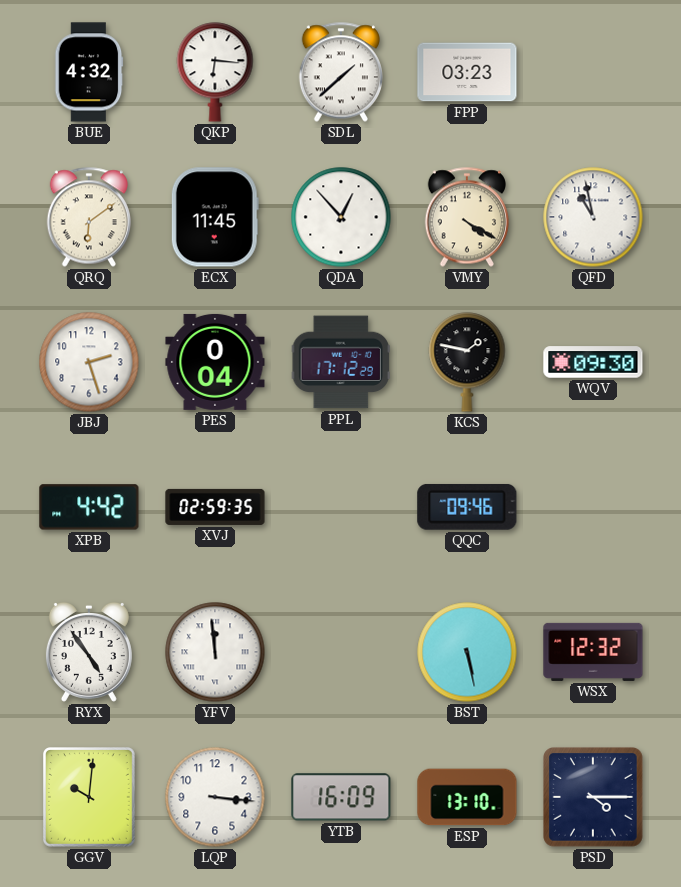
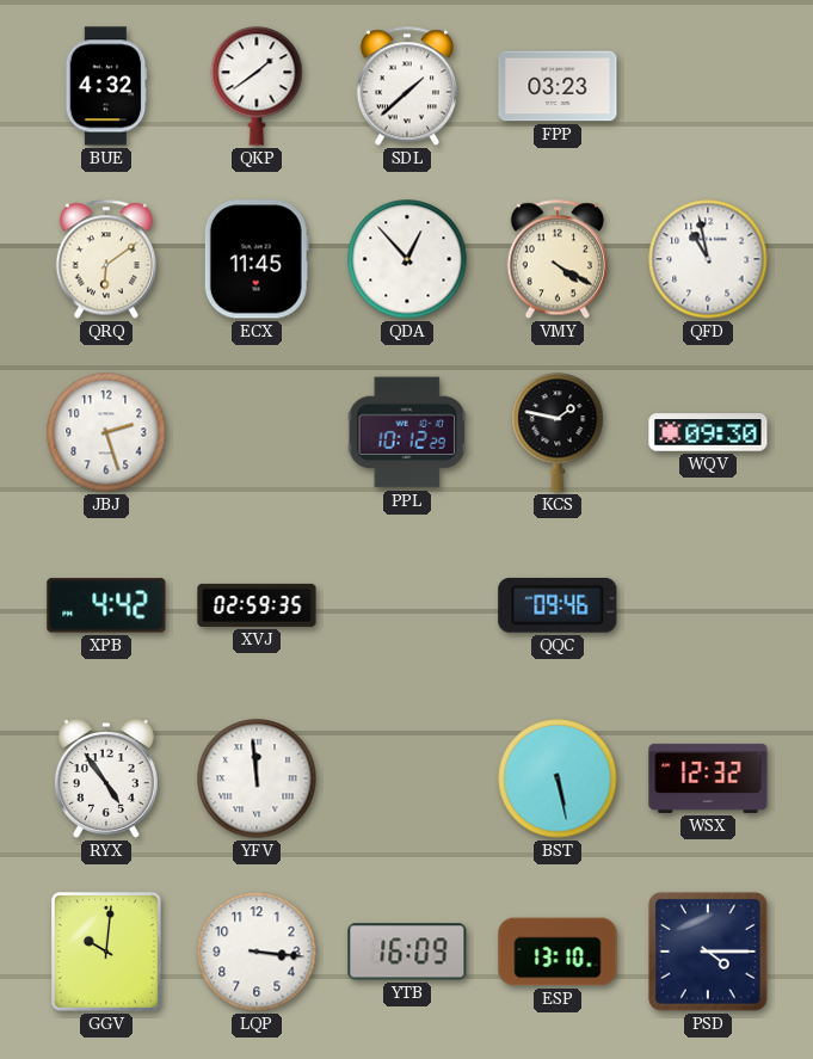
QKP: 6:16 -> 1:39 (257, 86)
PES: 0:04 -> none (215, 362)
PPL: 17:12 -> 10:12 (407, 432)
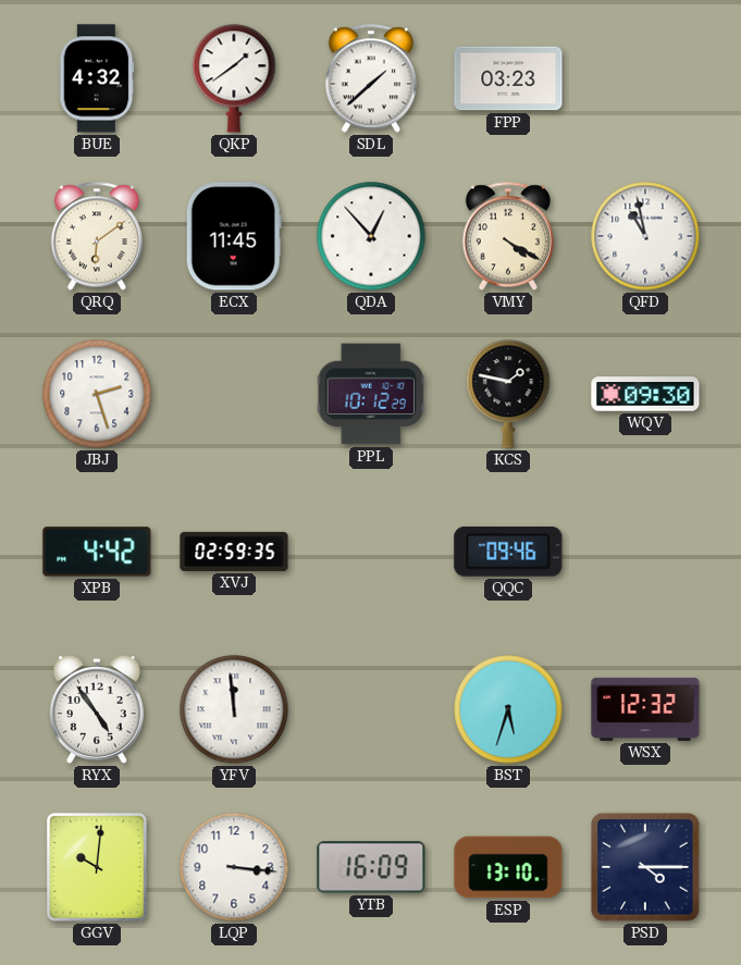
BST: 5:28 -> 5:33 (508, 709)
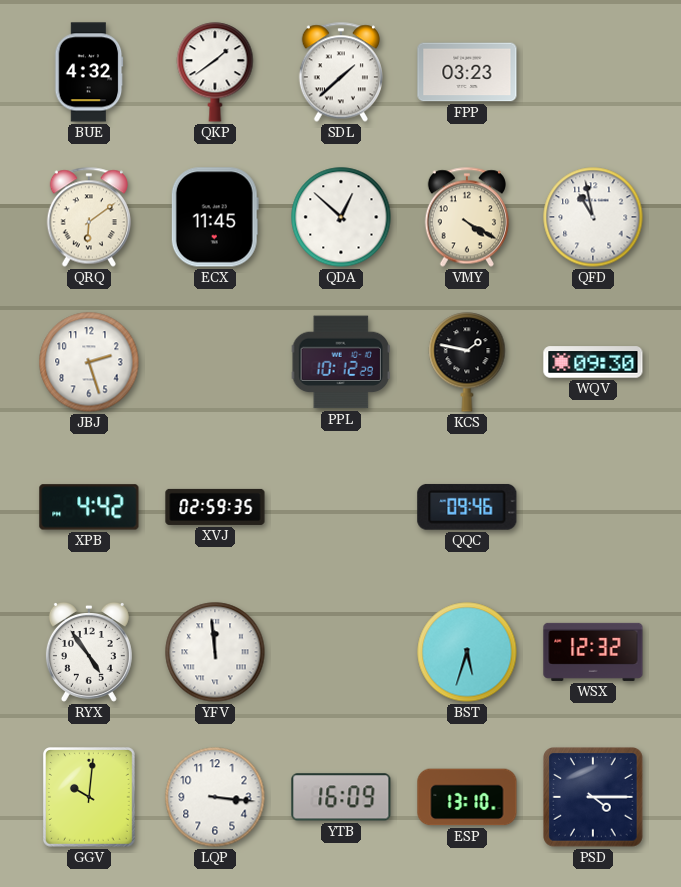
QDA: 12:53 -> 12:52 (341, 217)
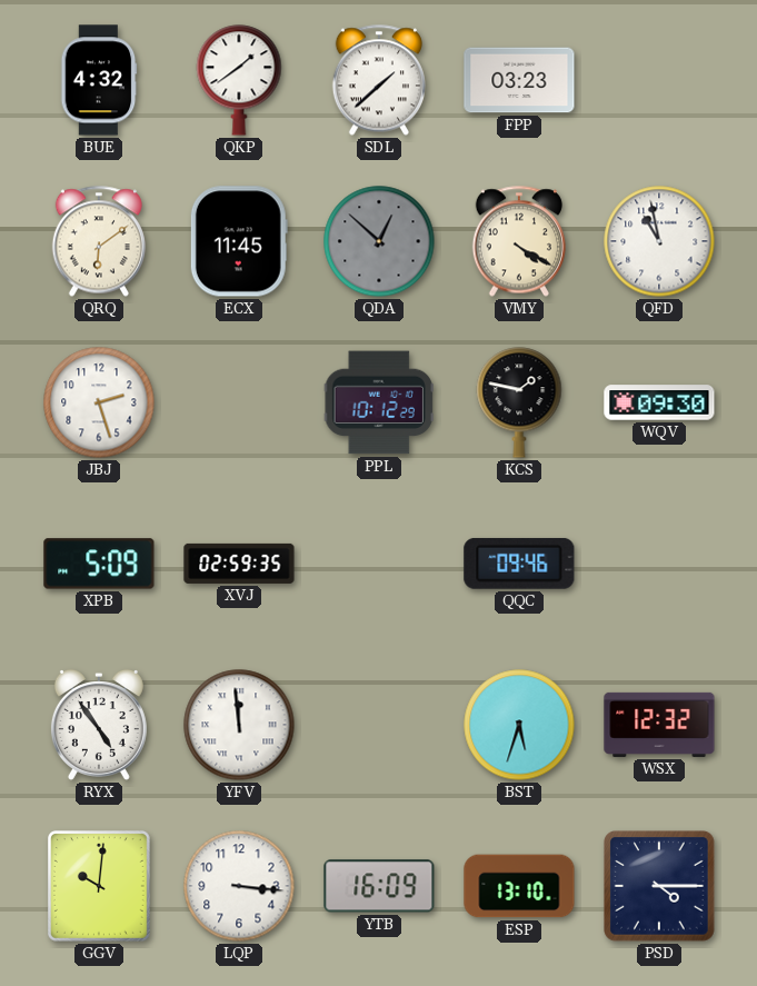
QDA dial: white -> grey (379, 241)
XPB: 4:42 -> 5:09 (99, 564)
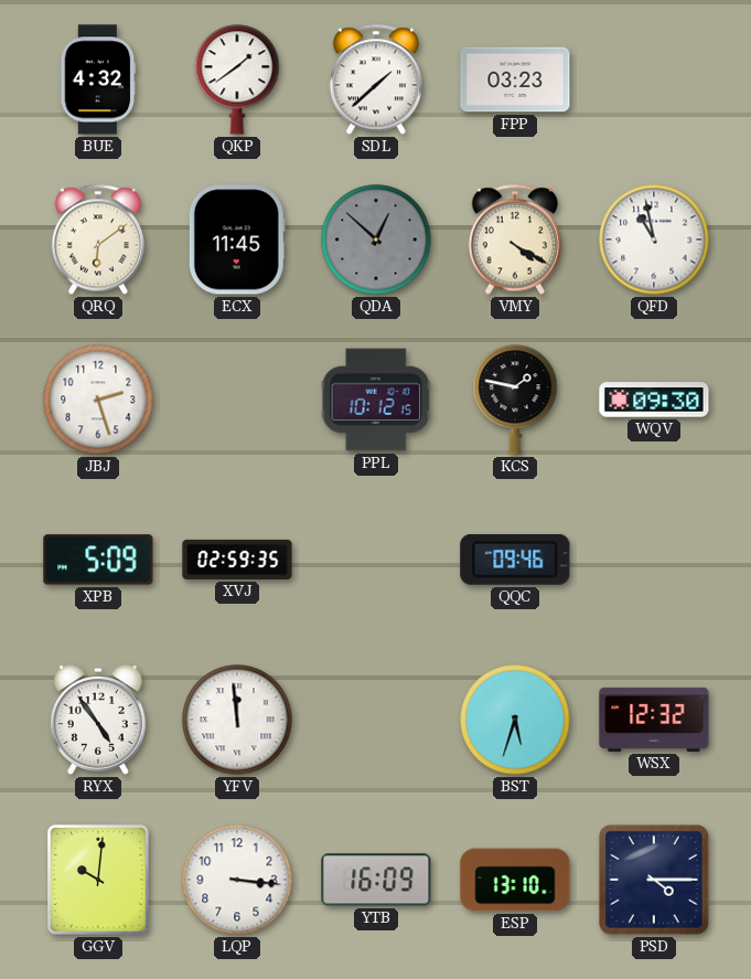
PPL: 10:12:29 -> 10:12:15 (376, 400)
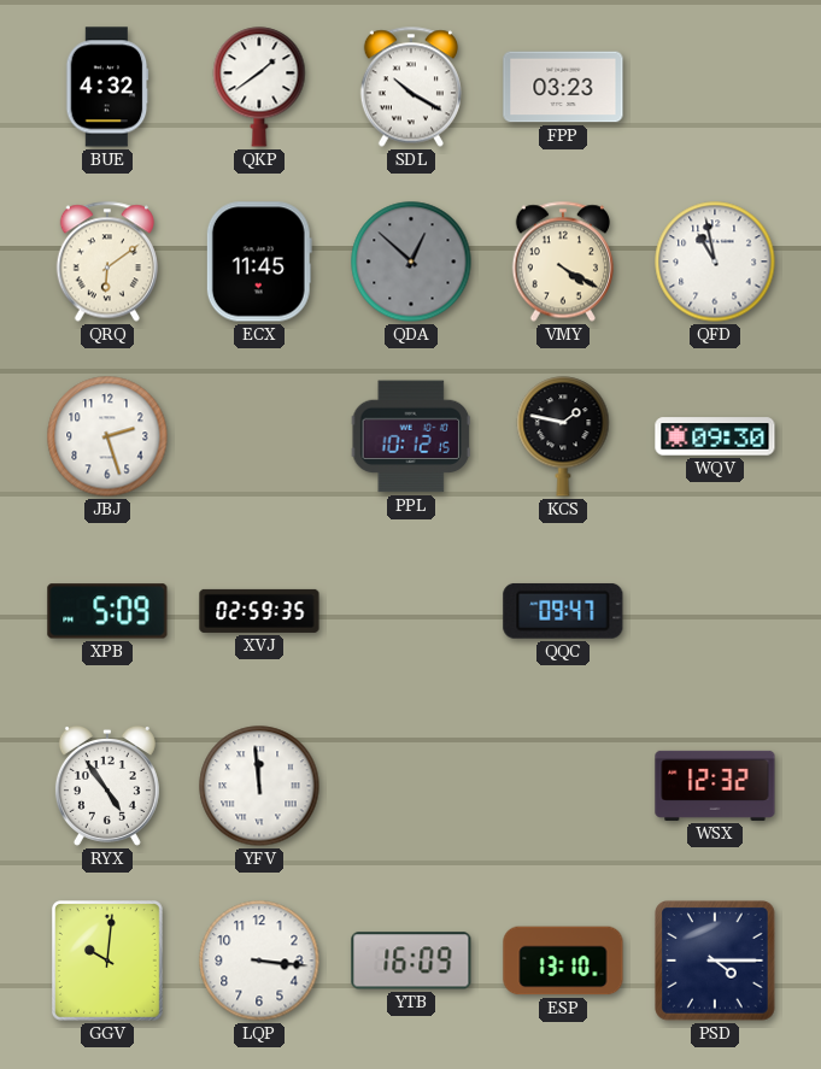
SDL: 1:38 -> 10:20 (410, 87)
QQC: 09:46 -> 09:47 (563, 611)
BST: 5:33 -> none (515, 720)
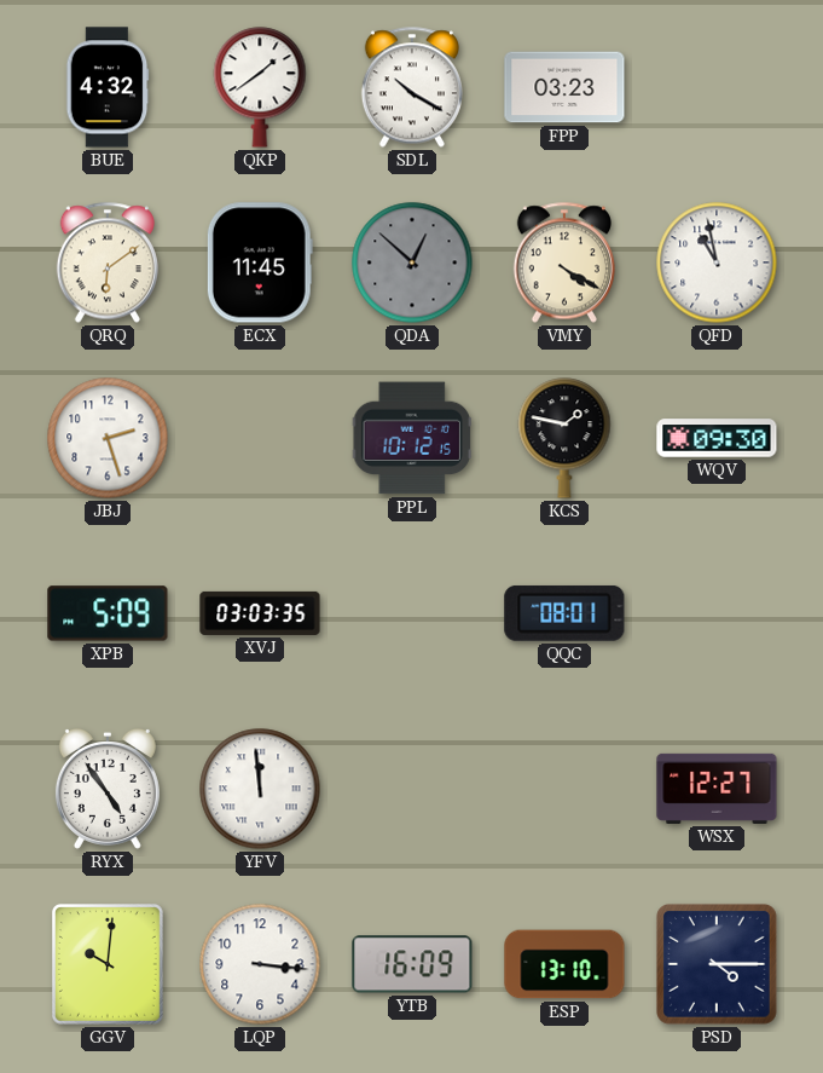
XVJ: 02:59 -> 03:03 (260, 613)
QQC: 09:47 -> 08:01 (564, 613)
WSX: 12:32 -> 12:27 (717, 789)
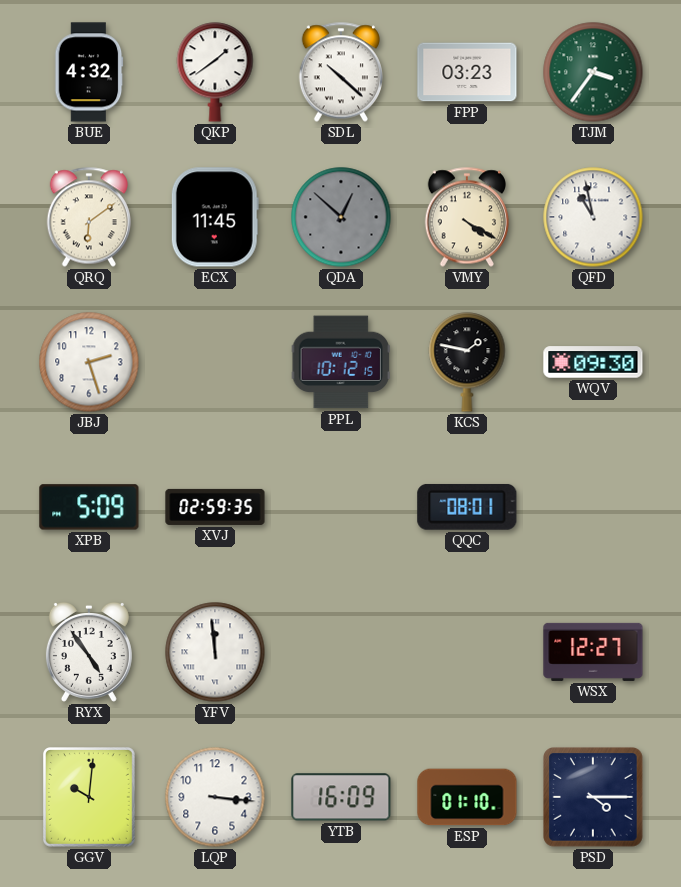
SDL: 10:20 -> 10:22 (340, 72)
TJM: none -> 3:36 (593, 72)
XVJ: 03:03 -> 02:59 (215, 507)
ESP: 13:10 -> 01:10 (467, 797)
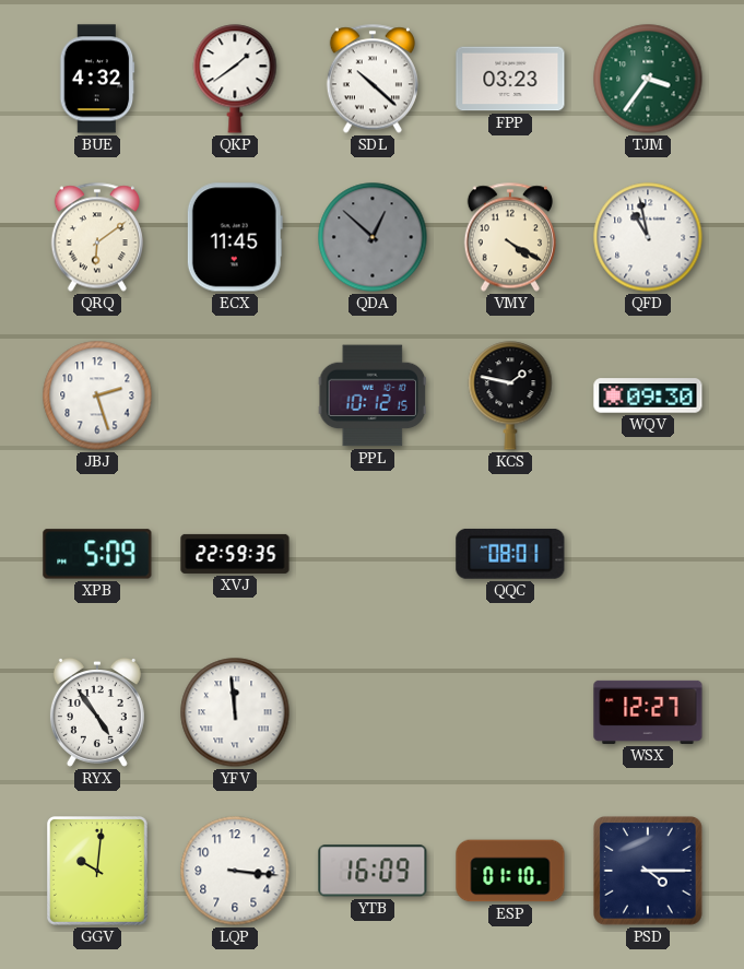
XVJ: 02:59 -> 22:59 (235, 554)
